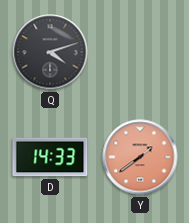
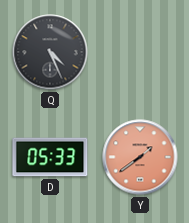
Q: 4:12 -> 4:26 (50, 52)
D: 14:33 -> 05:33 (50, 157)
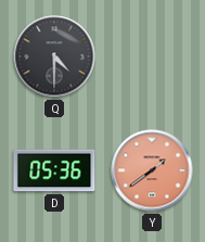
Q: 4:26 -> 4:30 (54, 56)
D: 05:33 -> 05:36 (54, 170)
